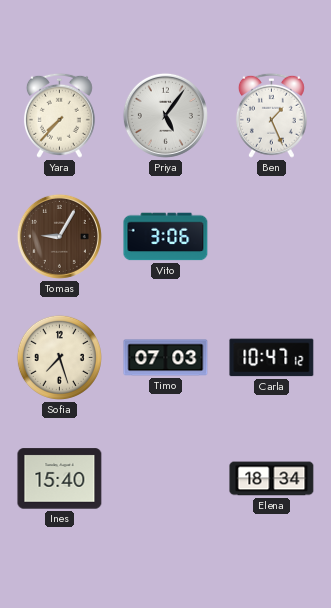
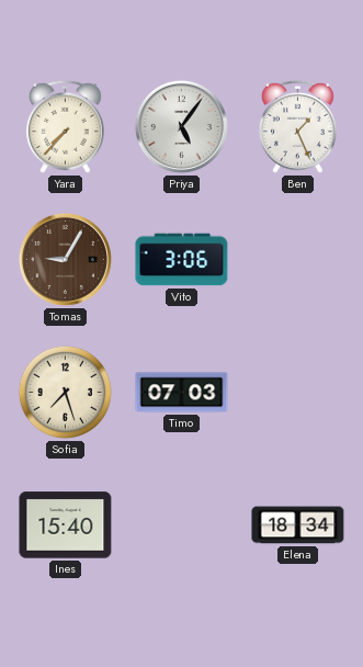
Carla: 10:47 -> none (272, 358)
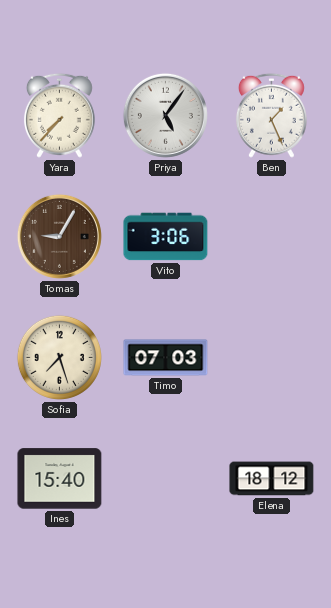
Elena: 18:34 -> 18:12 (272, 479)
